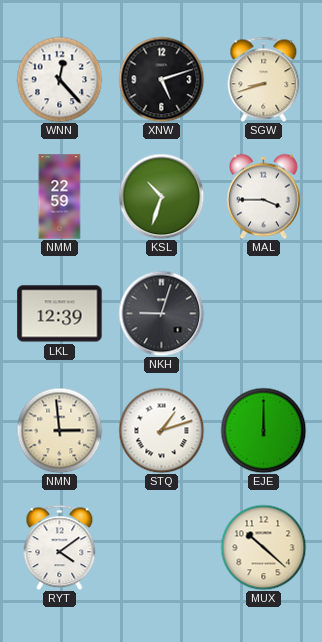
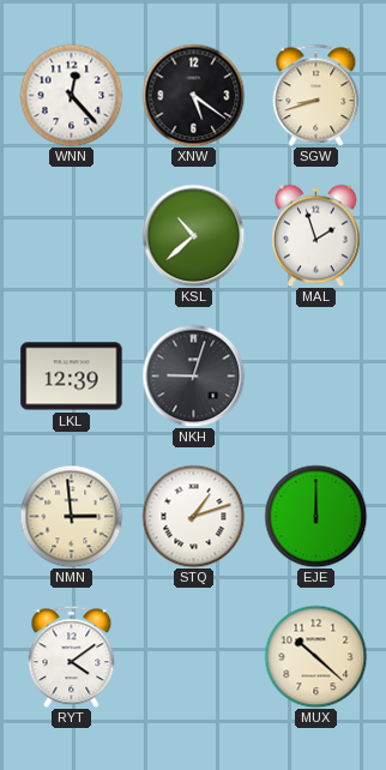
XNW: 5:12 -> 5:21 (193, 95)
NMM: 22:59 -> none (60, 197)
KSL: 10:33 -> 10:38 (193, 235)
MAL: 3:45 -> 1:57 (316, 235)
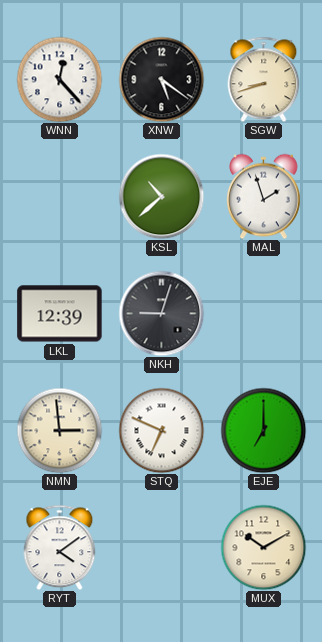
STQ: 1:12 -> 6:49 (161, 430)
EJE: 12:00 -> 7:00 (263, 430)
MUX: 10:22 -> 10:10 (263, 547)
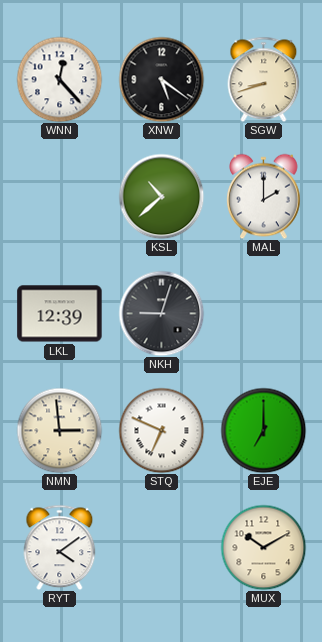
MAL: 1:57 -> 2:00 (264, 196)
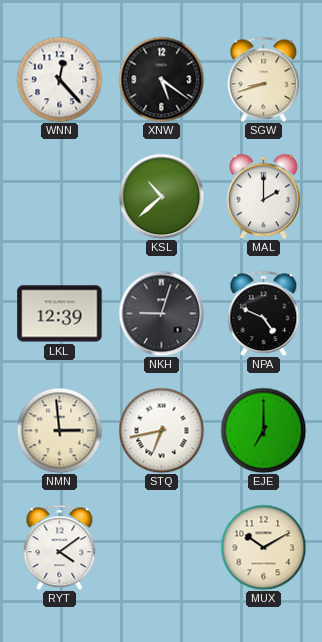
NPA: none -> 4:49 (264, 313)
STQ: 6:49 -> 6:43 (161, 430)
